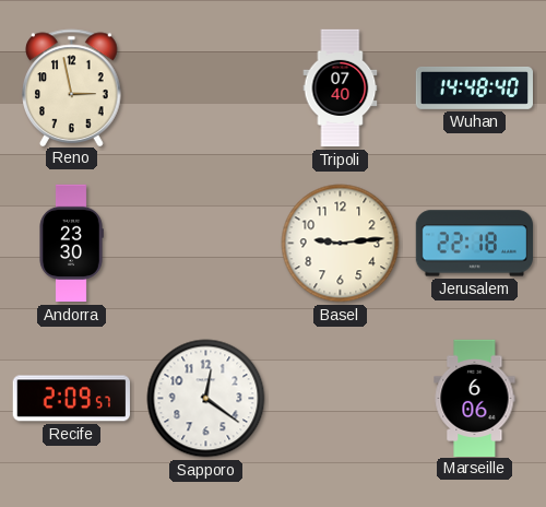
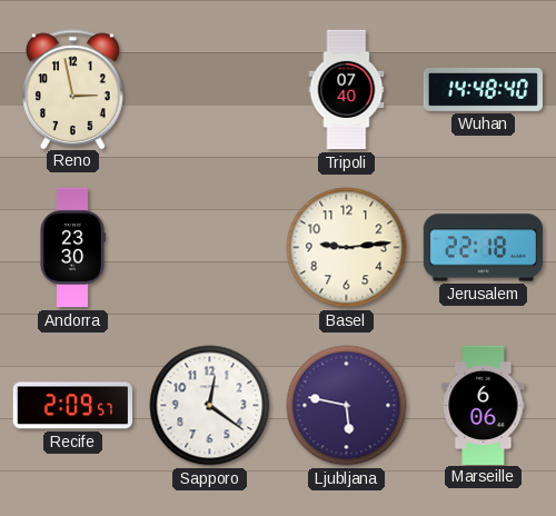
Ljubljana: none -> 5:47 (347, 406)
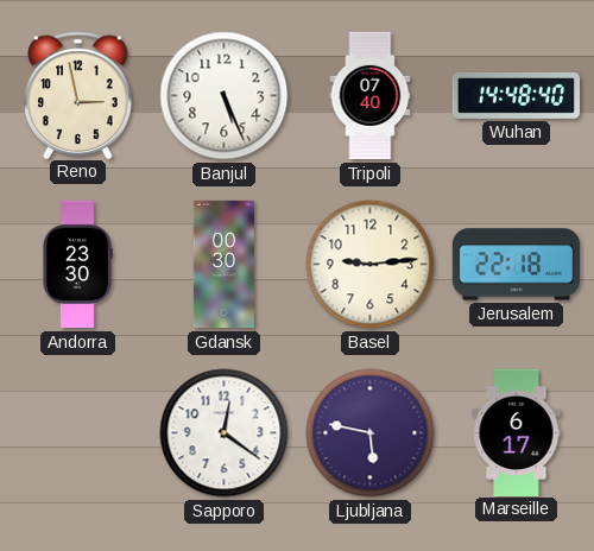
Banjul: none -> 5:26 (225, 96)
Gdansk: none -> 00:30 (223, 265)
Recife: 2:09 -> none (72, 406)
Marseille: 6:06 -> 6:17 (517, 432)
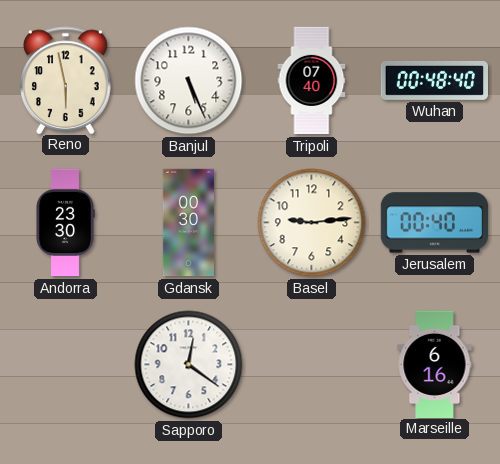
Reno: 2:58 -> 5:58 (66, 80)
Wuhan: 14:48 -> 00:48 (434, 80)
Jerusalem: 22:18 -> 00:40 (434, 223)
Ljubljana: 5:47 -> none (371, 433)
Marseille: 6:17 -> 6:16 (435, 364)
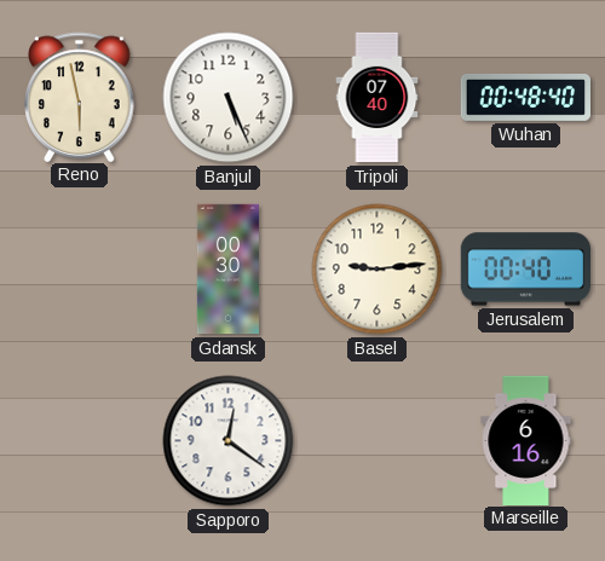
Andorra: 23:30 -> none (65, 223)
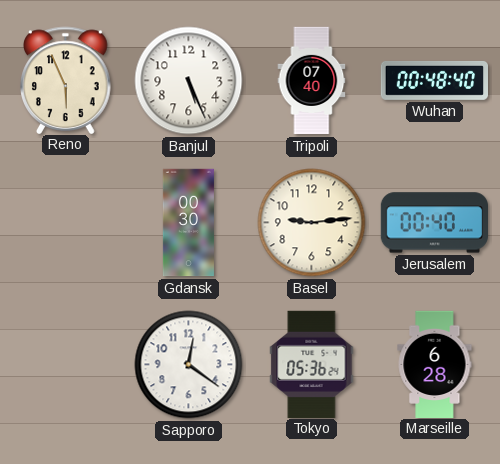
Reno: 5:58 -> 5:56 (66, 80)
Tokyo: none -> 05:36 (312, 364)
Marseille: 6:16 -> 6:28 (435, 364)
